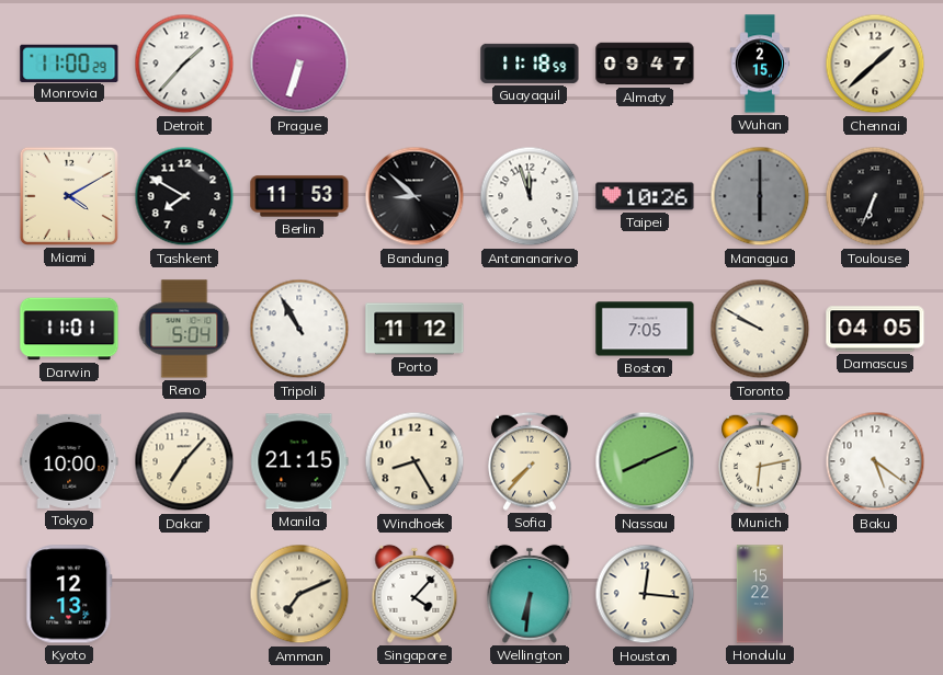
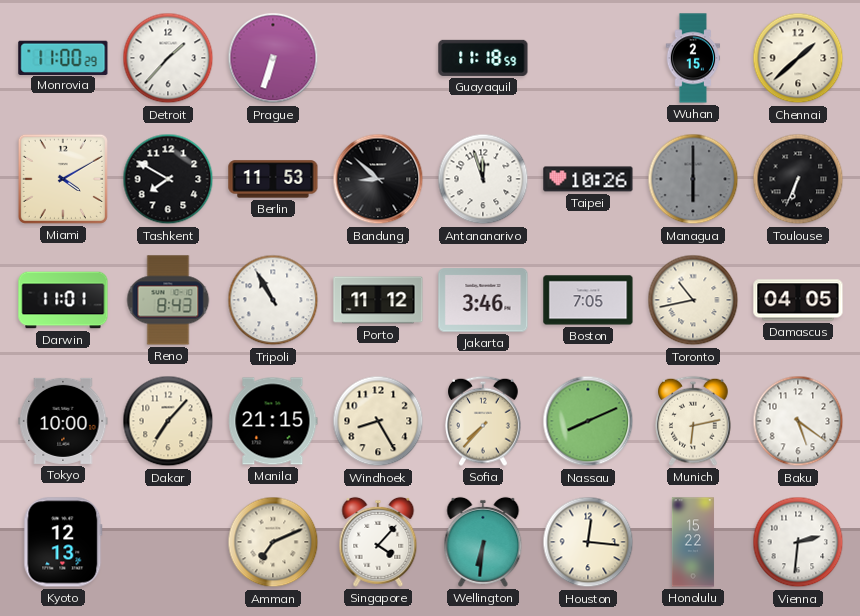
Almaty: 09:47 -> none (645, 64)
Reno: 5:04 -> 8:43 (168, 300)
Jakarta: none -> 3:46 (483, 300)
Toronto: 9:50 -> 10:43 (693, 300)
Vienna: none -> 2:31 (798, 542)
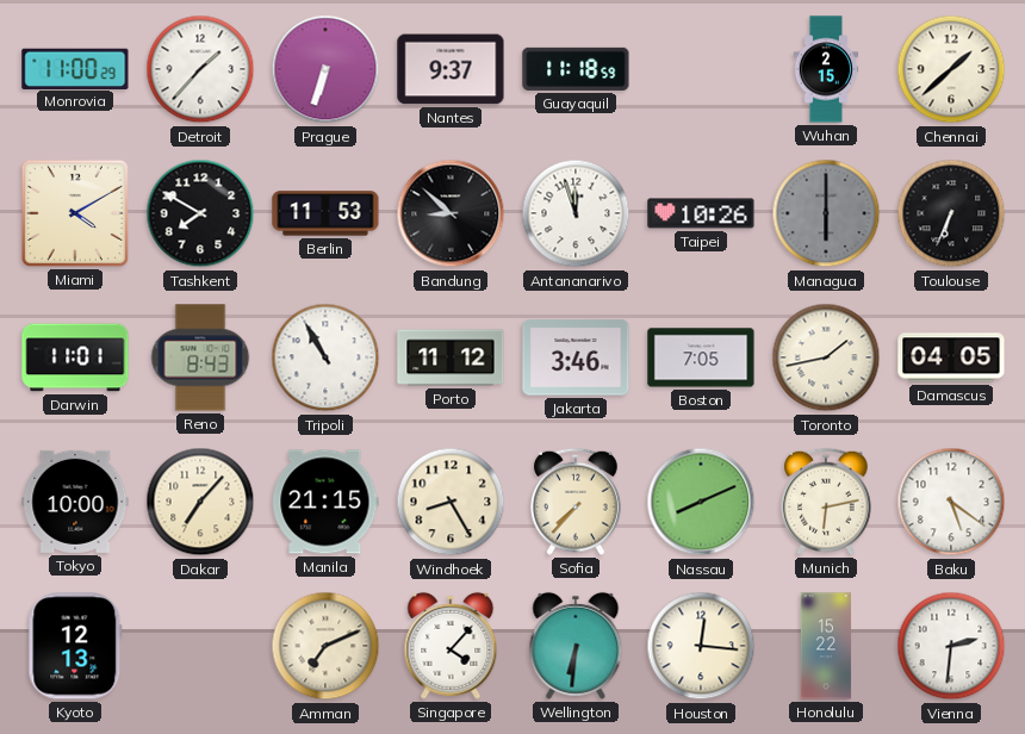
Nantes: none -> 9:37 (451, 69)
Toronto: 10:43 -> 1:43 (826, 357)
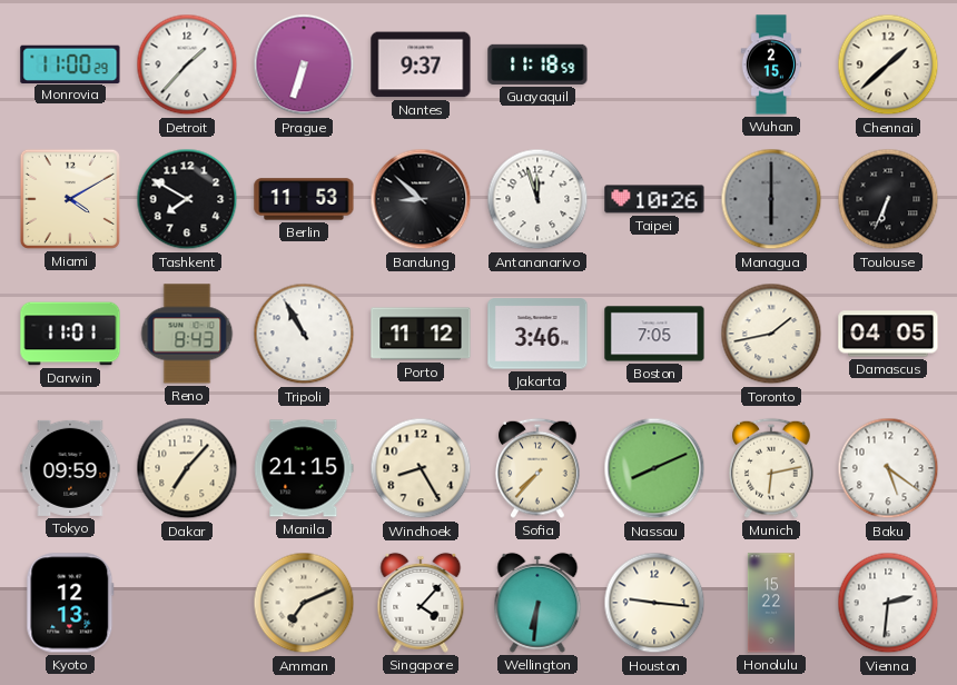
Tokyo: 10:00 -> 09:59 (70, 468)
Houston: 12:16 -> 9:16 (654, 603)
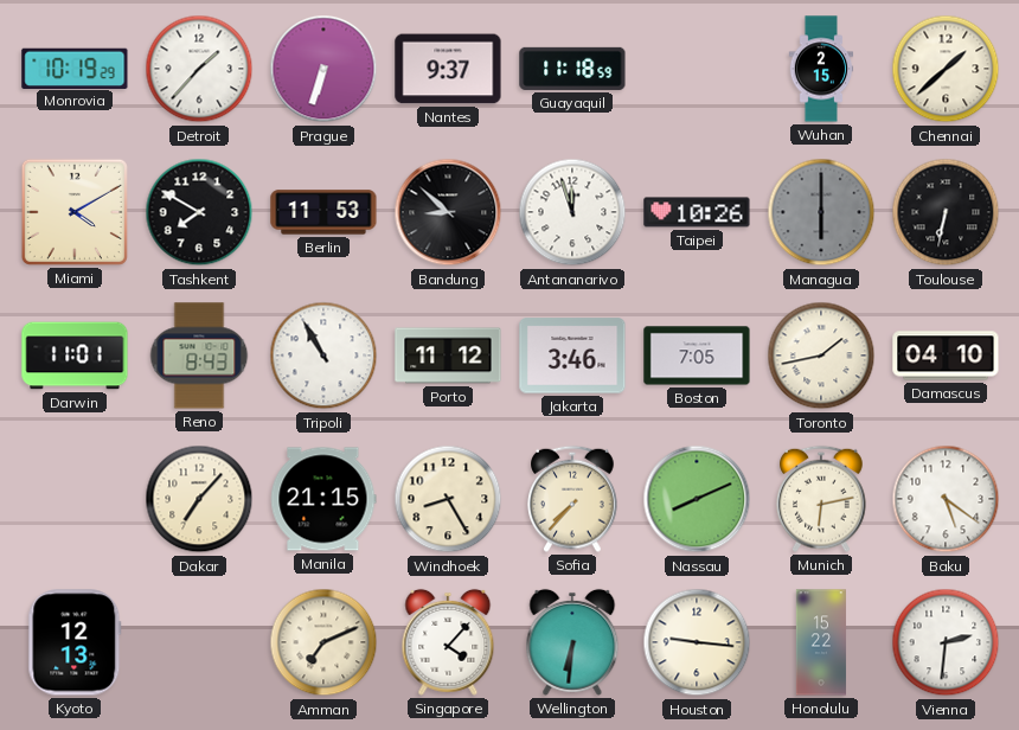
Monrovia: 11:00 -> 10:19 (75, 68)
Toulouse: 6:34 -> 6:32 (946, 212)
Damascus: 04:05 -> 04:10 (946, 356)
Tokyo: 09:59 -> none (70, 468)
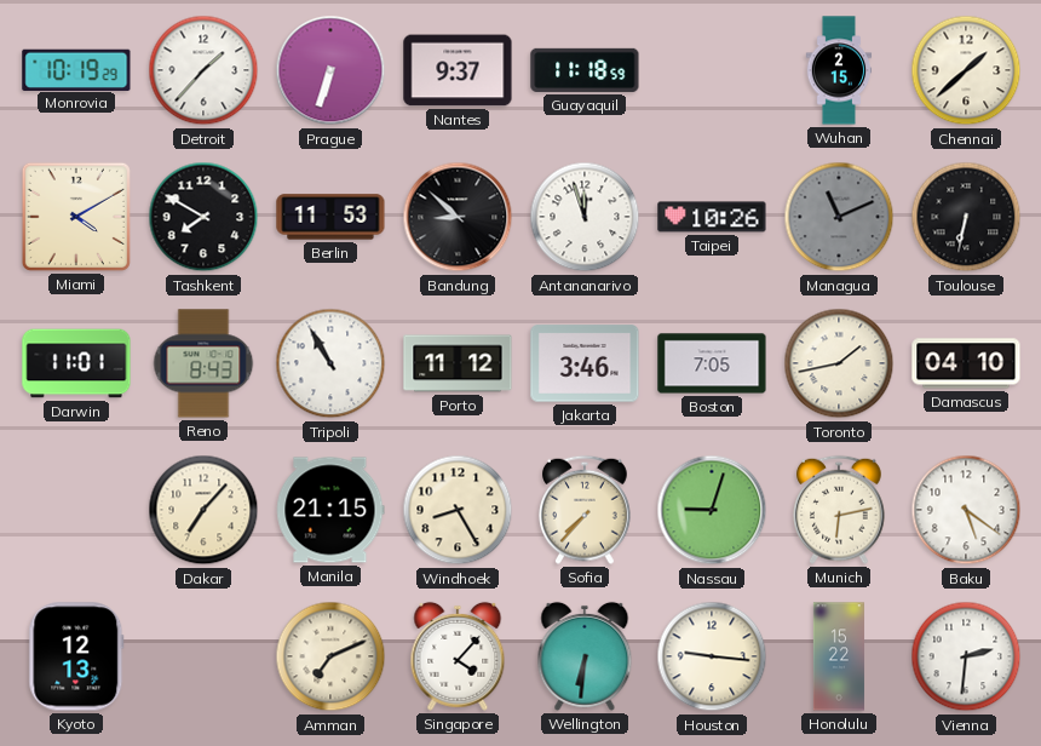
Managua: 6:00 -> 11:11 (839, 217)
Nassau: 8:11 -> 9:03 (712, 510)
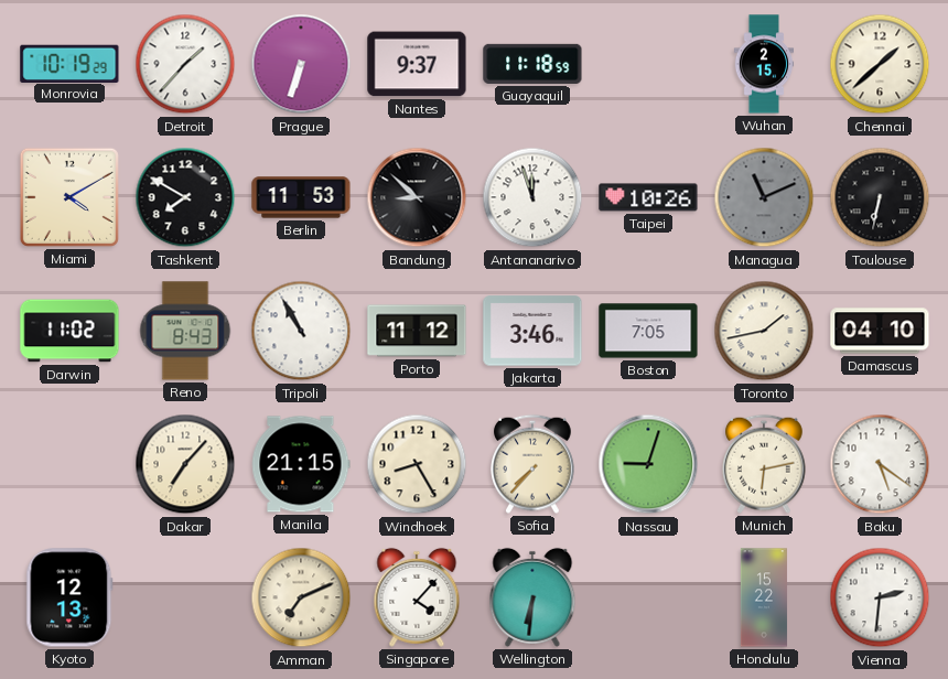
Darwin: 11:01 -> 11:02 (69, 331)
Houston: 9:16 -> none (712, 656)
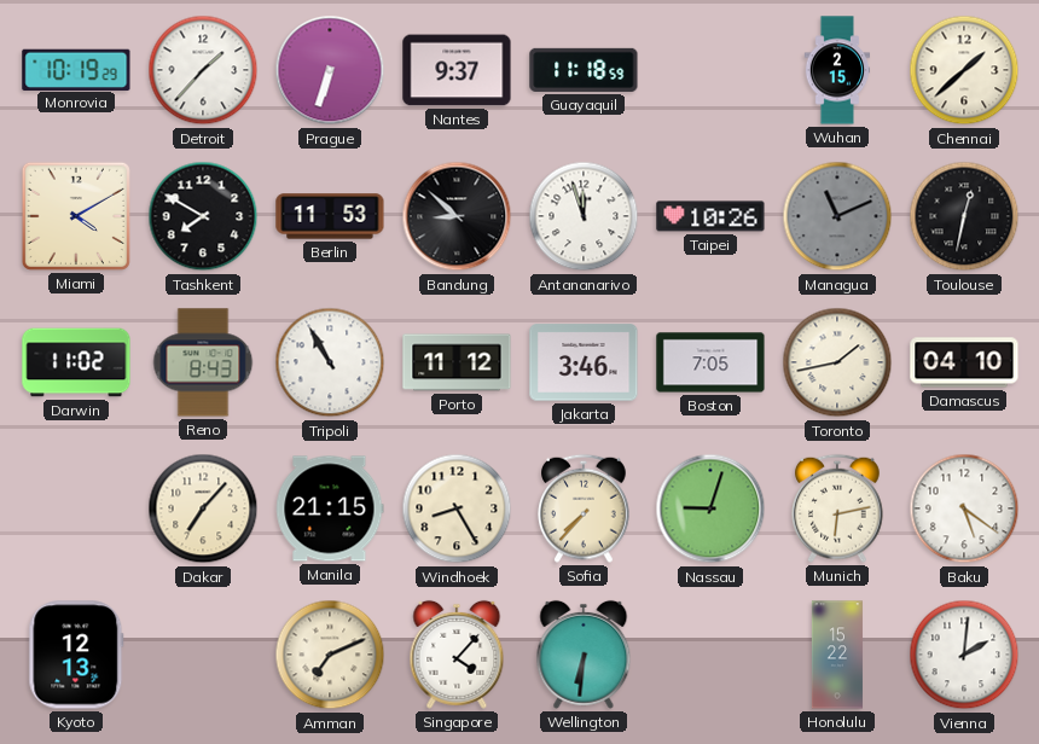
Toulouse: 6:32 -> 12:32 (964, 216)
Vienna: 2:31 -> 2:01 (964, 655)
